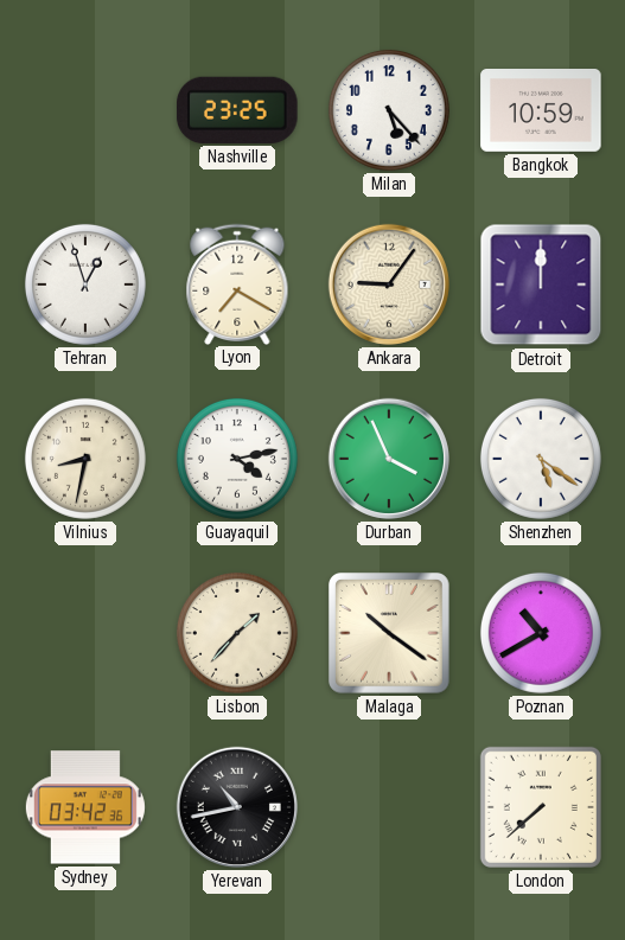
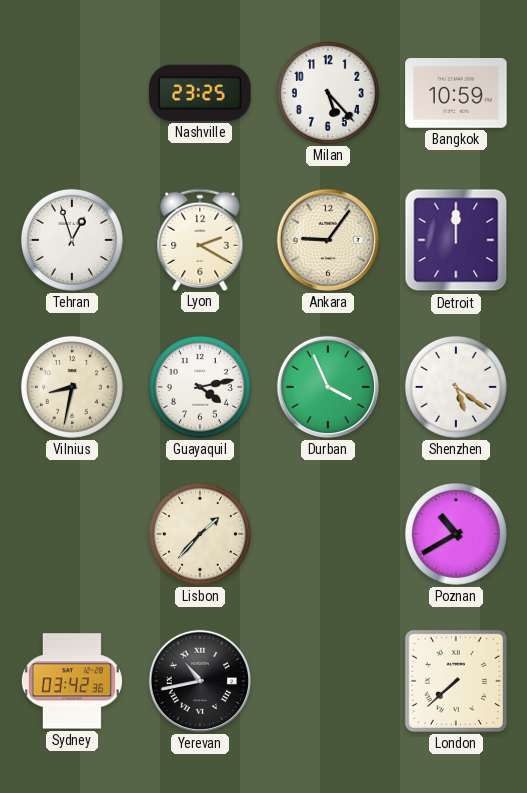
Lyon: 7:20 -> 2:20 (200, 239)
Malaga: 10:21 -> none (390, 634)
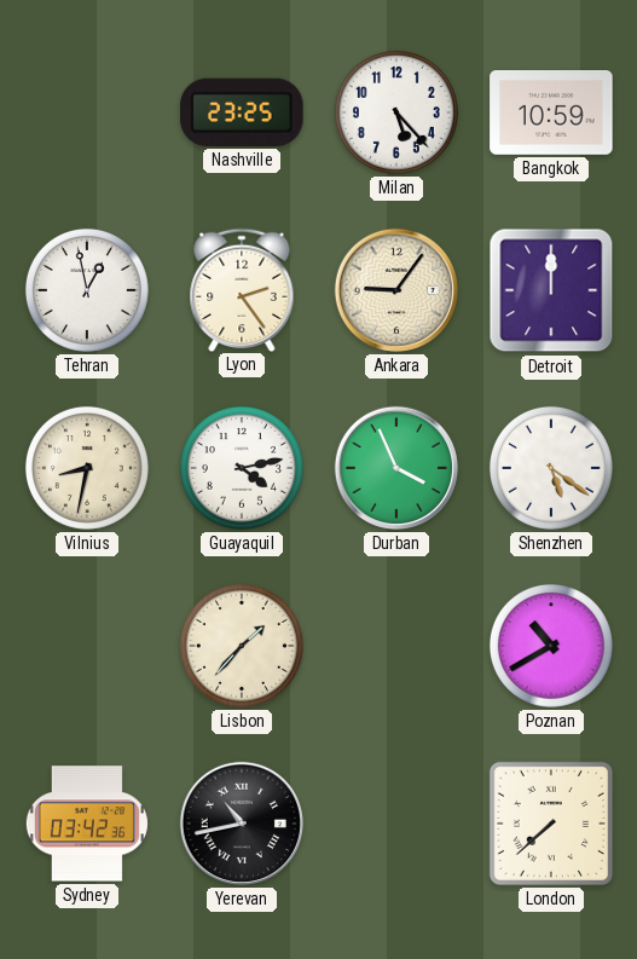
Tehran: 12:57 -> 12:58 (87, 290)
Lyon: 2:20 -> 2:24 (242, 289)
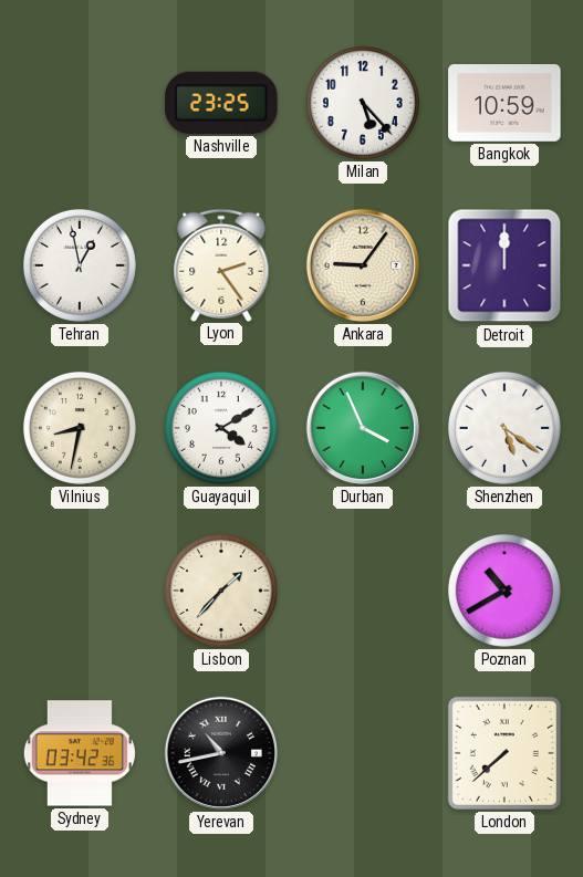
Guayaquil: 4:13 -> 4:10 (221, 428)
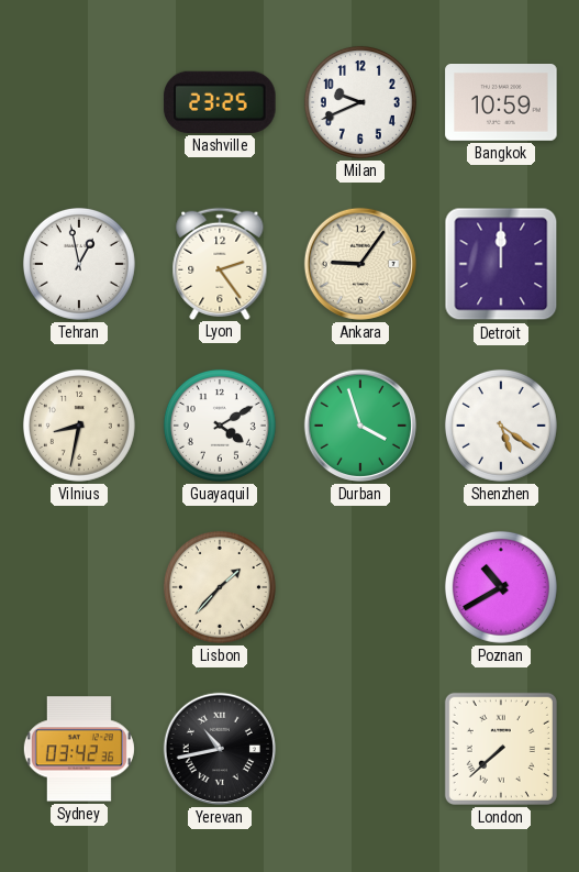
Milan: 5:23 -> 9:41 (360, 102)
Durban: 3:56 -> 3:57 (360, 426)
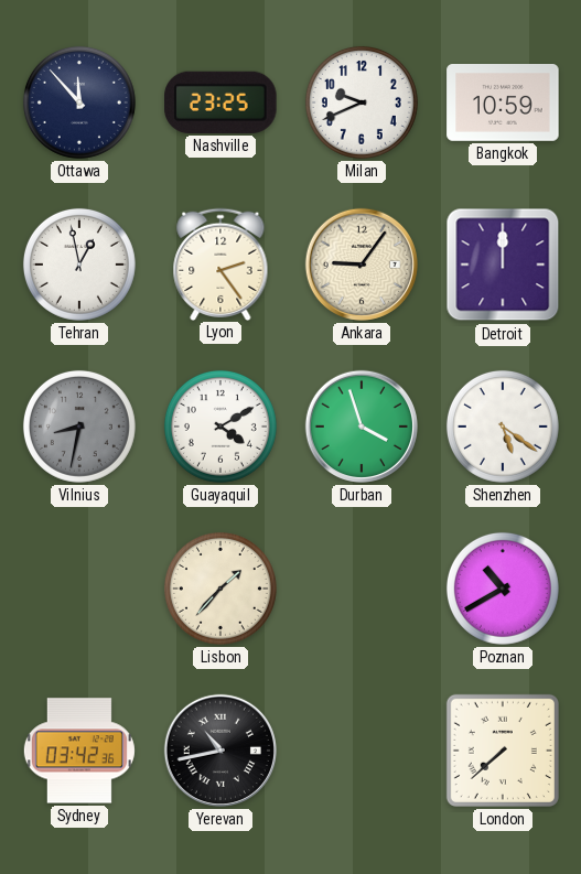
Ottawa: none -> 11:53 (79, 102)
Vilnius dial: cream -> grey (79, 427)
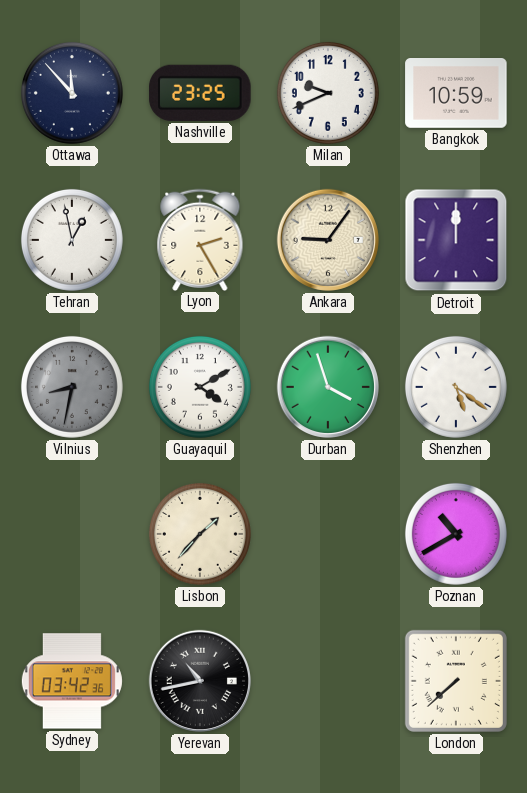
Lyon: 2:24 -> 2:25 (200, 239)
